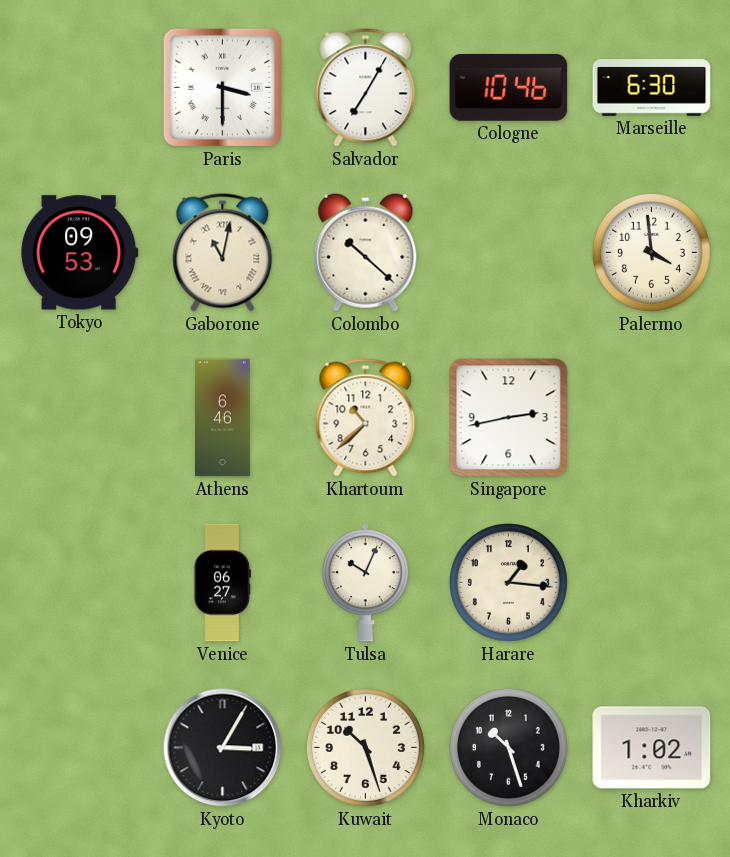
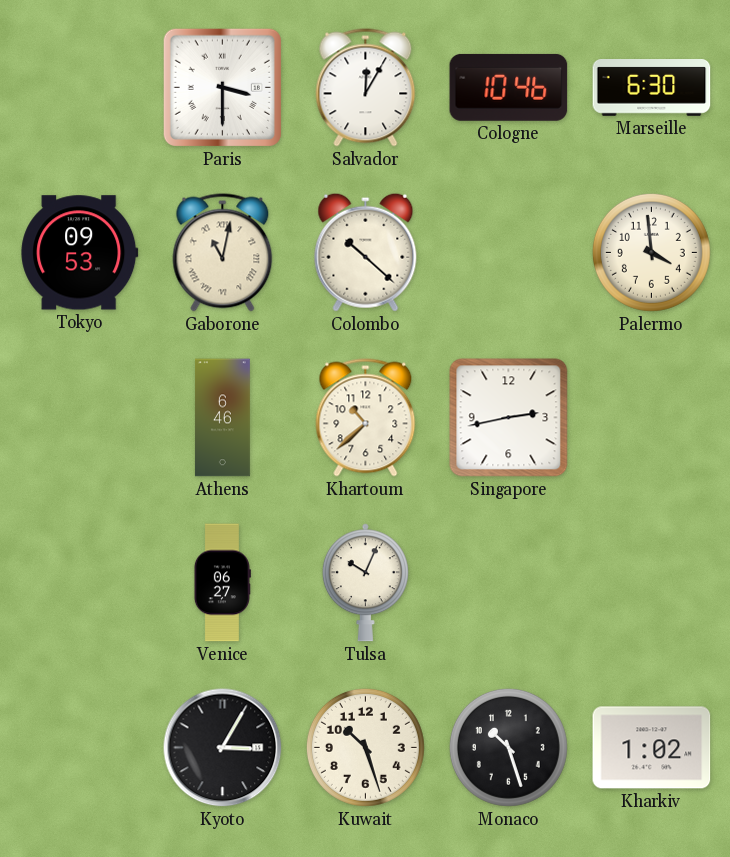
Salvador: 7:05 -> 12:05 (366, 88)
Harare: 1:16 -> none (508, 582)
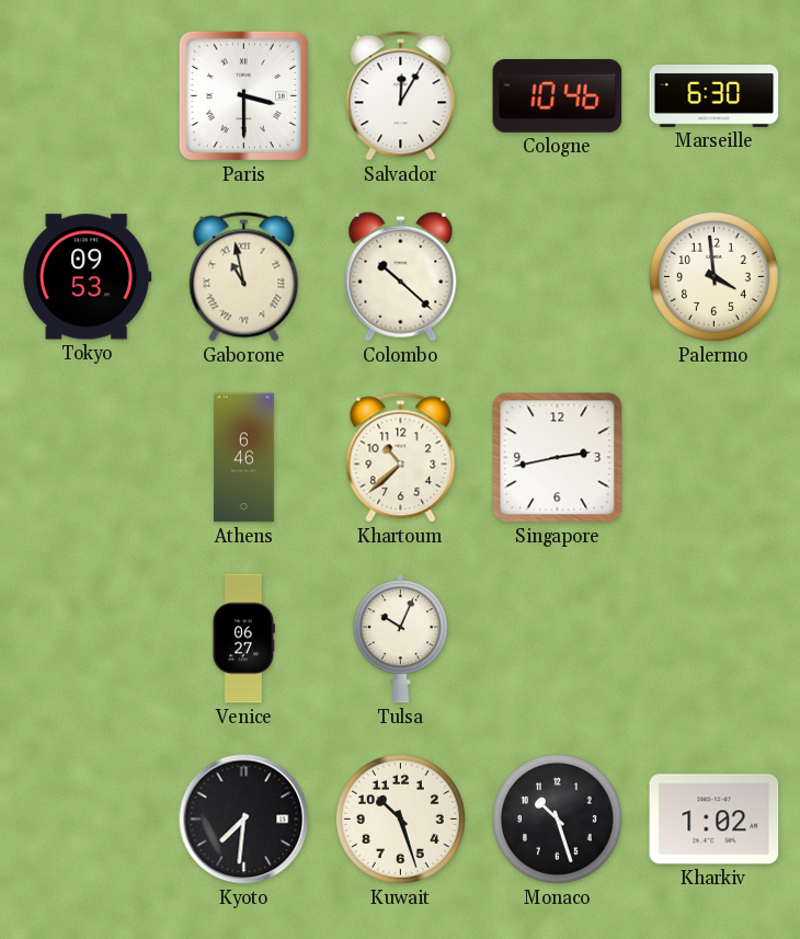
Gaborone: 11:02 -> 10:58 (244, 277)
Kyoto: 3:05 -> 7:31 (244, 820)
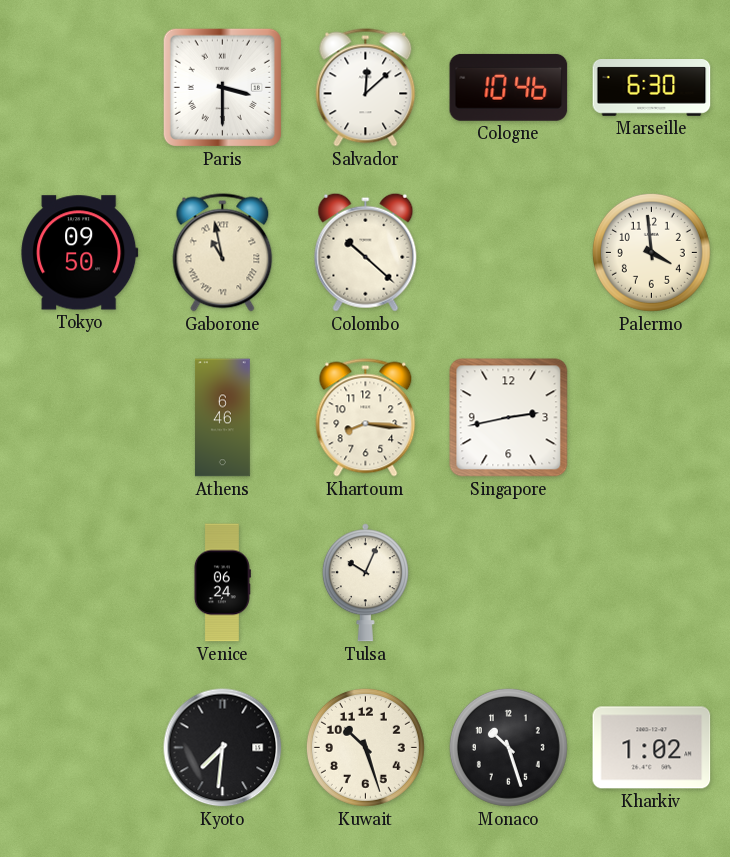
Salvador: 12:05 -> 12:08 (366, 88)
Tokyo: 09:53 -> 09:50 (80, 253)
Khartoum: 10:38 -> 8:16 (366, 418)
Venice: 06:27 -> 06:24 (222, 583)
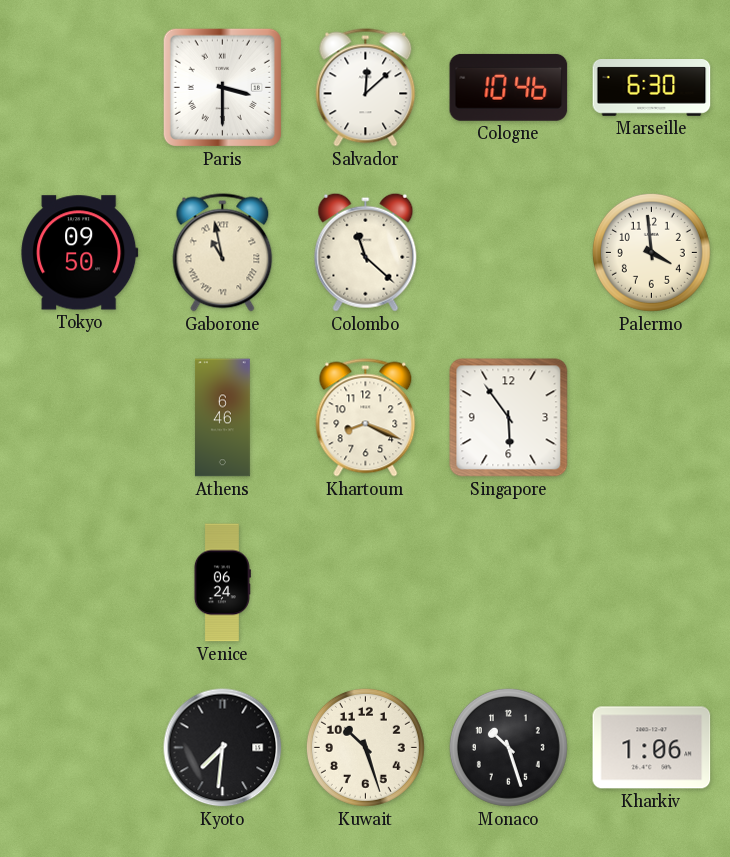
Colombo: 10:22 -> 11:22 (366, 252)
Khartoum: 8:16 -> 8:19 (366, 418)
Singapore: 2:43 -> 5:54 (509, 418)
Tulsa: 10:04 -> none (365, 583)
Kharkiv: 1:02 -> 1:06 (652, 748)
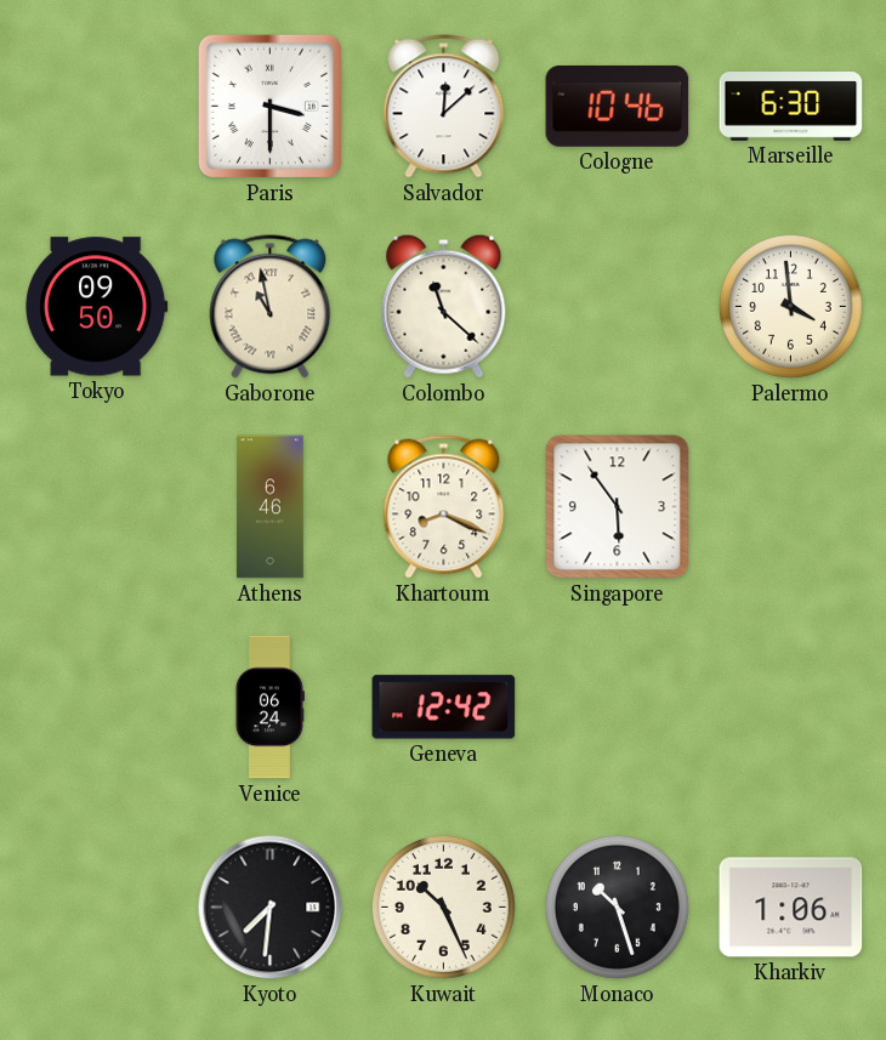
Geneva: none -> 12:42 (444, 707)
Kuwait: 10:27 -> 10:26 (443, 907)
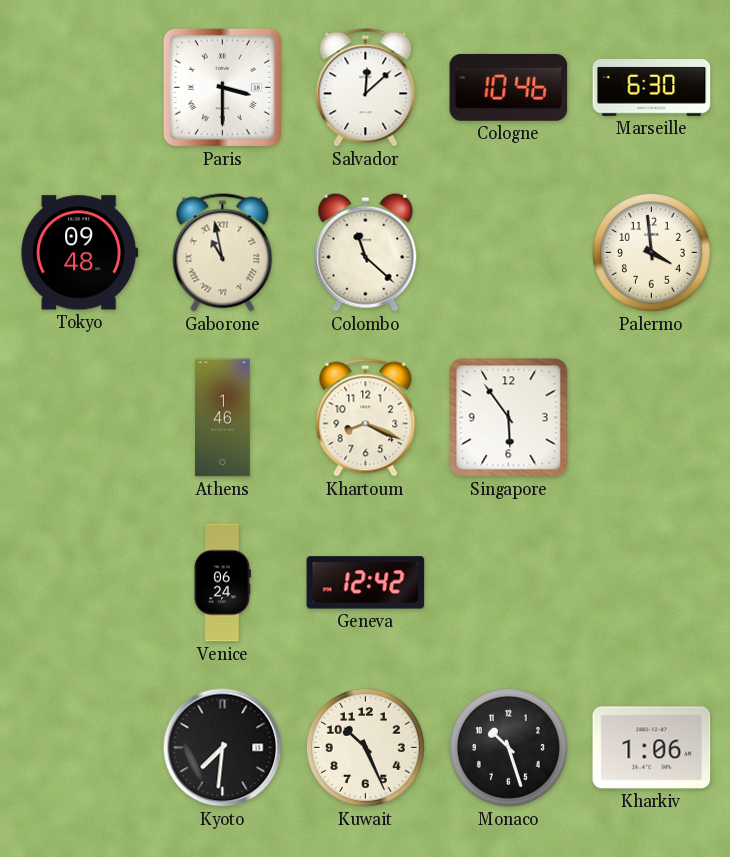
Tokyo: 09:50 -> 09:48 (80, 253)
Athens: 6:46 -> 1:46 (223, 418)
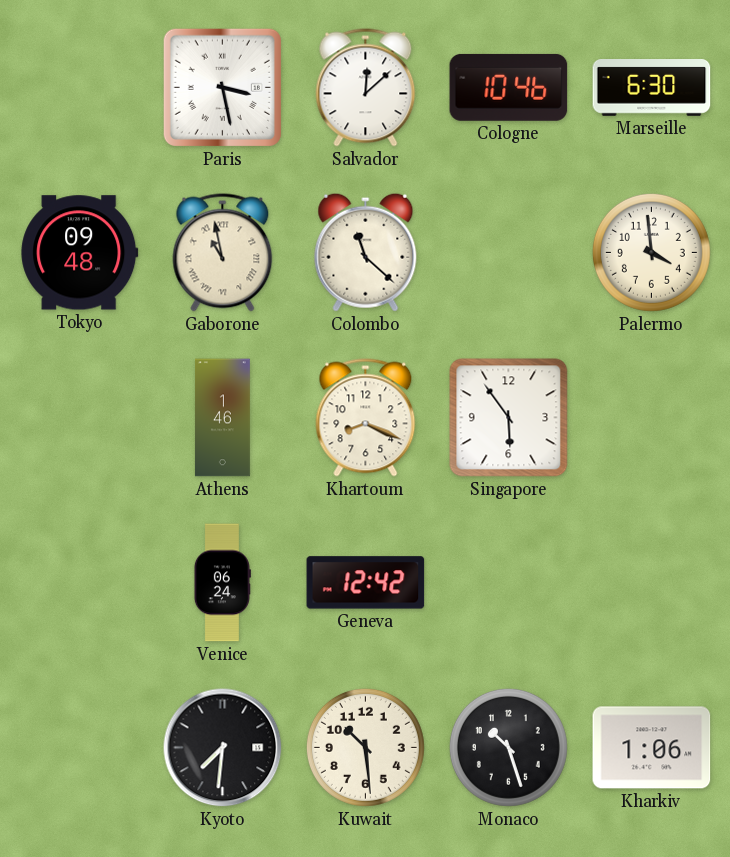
Paris: 3:30 -> 3:28 (222, 87)
Kuwait: 10:26 -> 10:29 (365, 747)
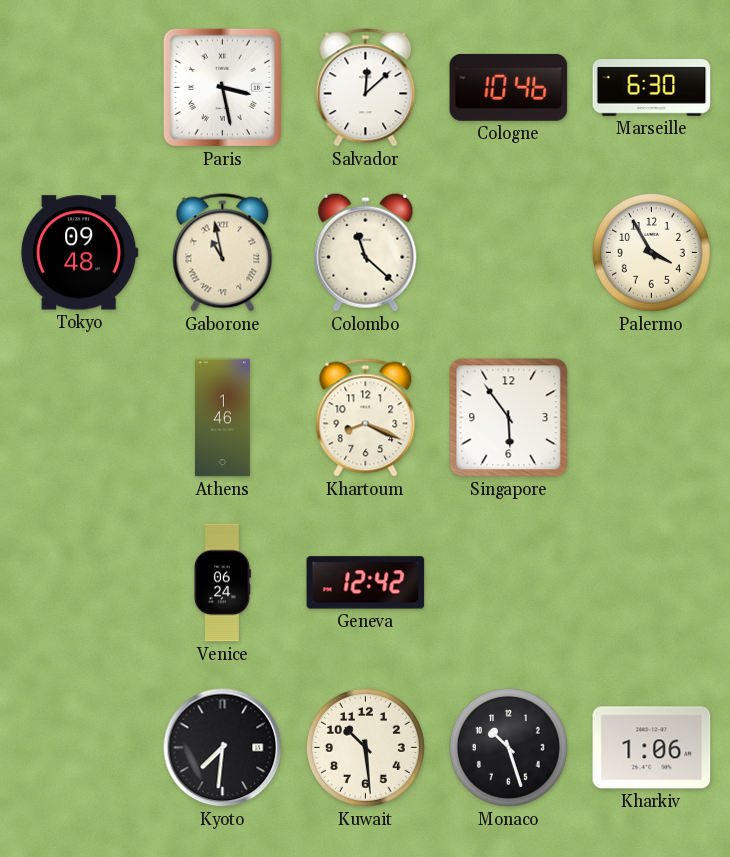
Palermo: 3:59 -> 3:55 (651, 252)
